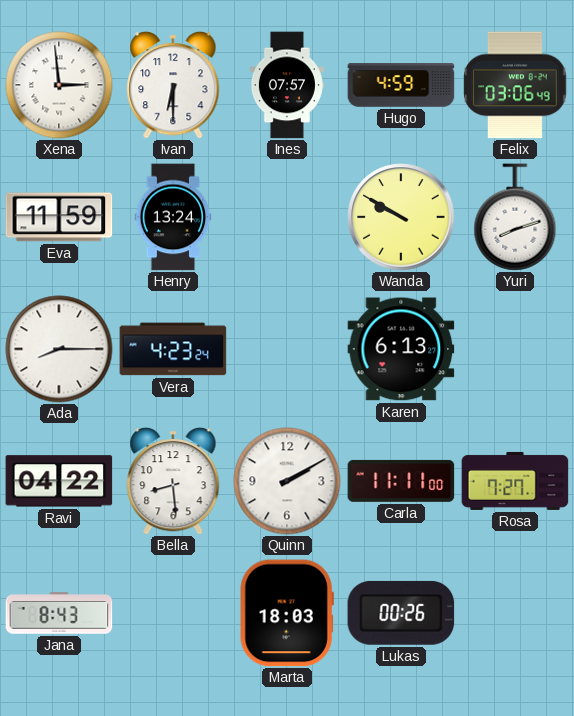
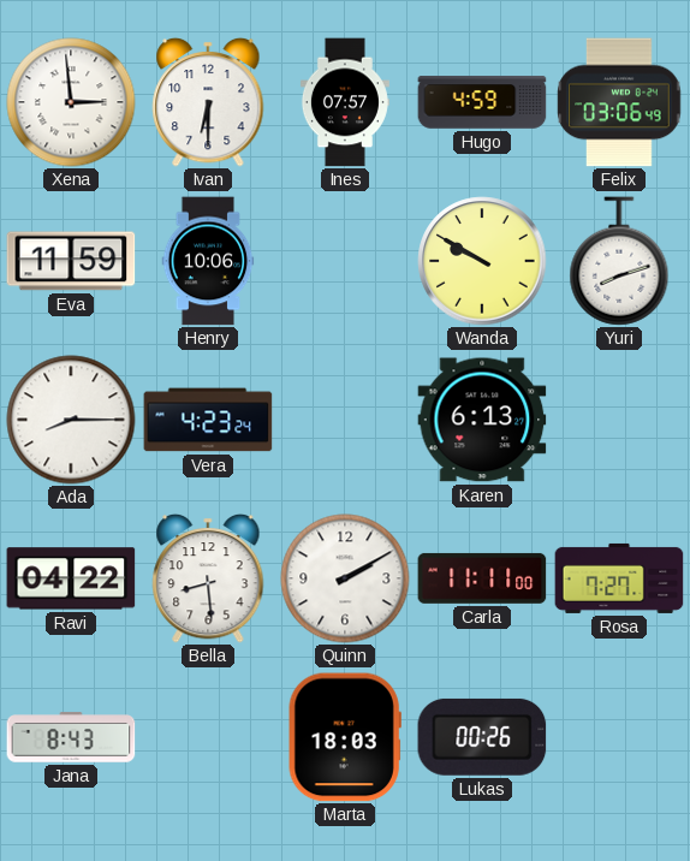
Henry: 13:24 -> 10:06 (208, 261)
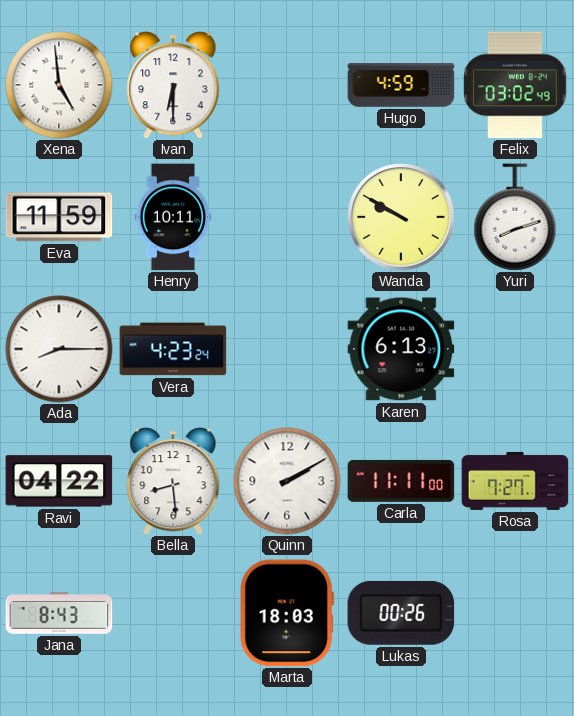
Xena: 2:59 -> 4:59 (59, 85)
Ines: 07:57 -> none (345, 102)
Felix: 03:06 -> 03:02 (515, 85)
Henry: 10:06 -> 10:11 (173, 217)
